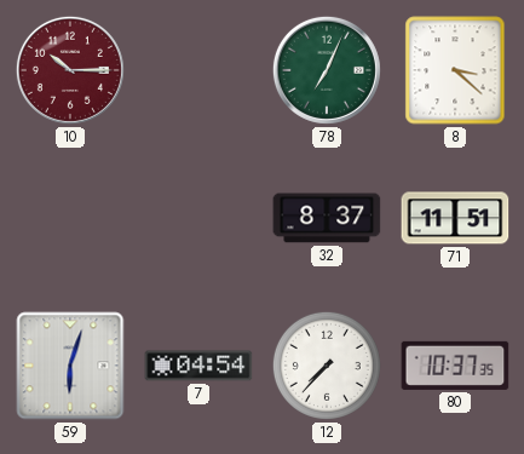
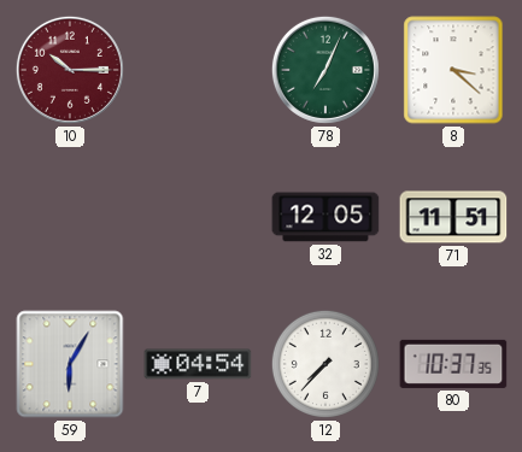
32: 8:37 -> 12:05 (325, 217)
59: 6:03 -> 6:05 (70, 364)
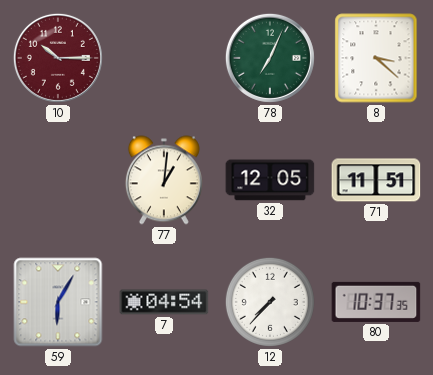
77: none -> 1:01 (164, 180)
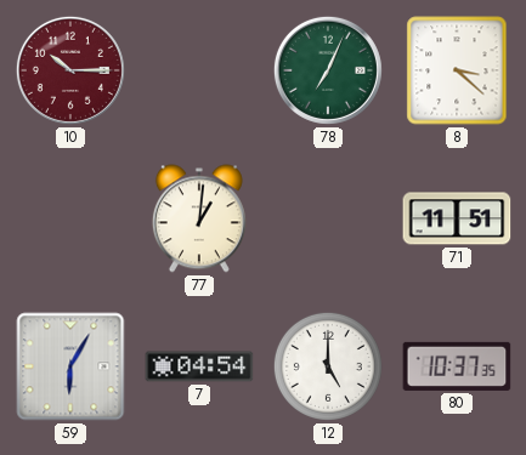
32: 12:05 -> none (270, 180)
12: 7:37 -> 5:00 (328, 366)
